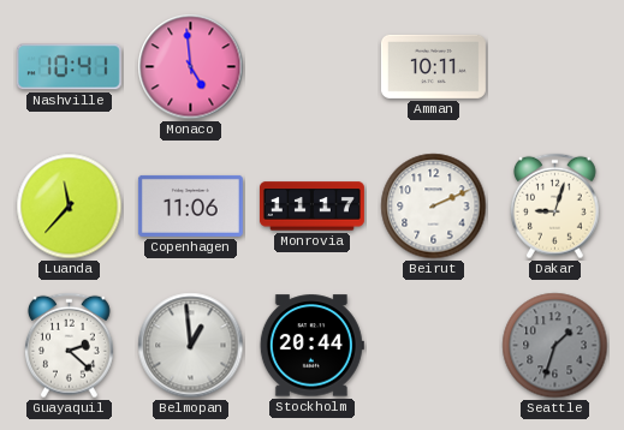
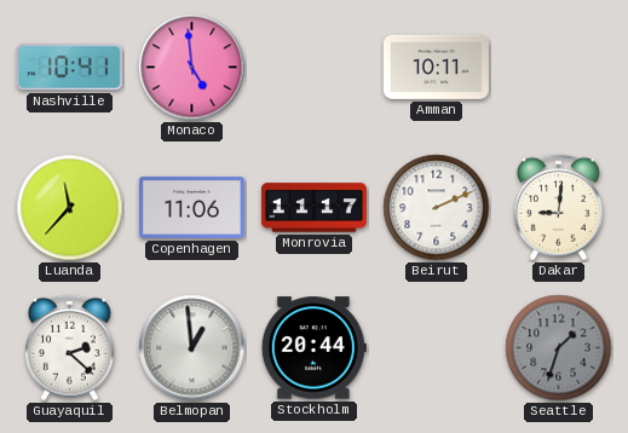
Dakar: 9:03 -> 9:01 (559, 208)
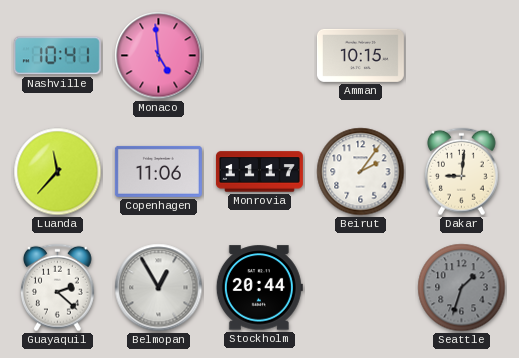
Amman: 10:11 -> 10:15 (360, 55)
Beirut: 2:11 -> 2:06 (361, 172)
Belmopan: 12:59 -> 12:55 (159, 288)
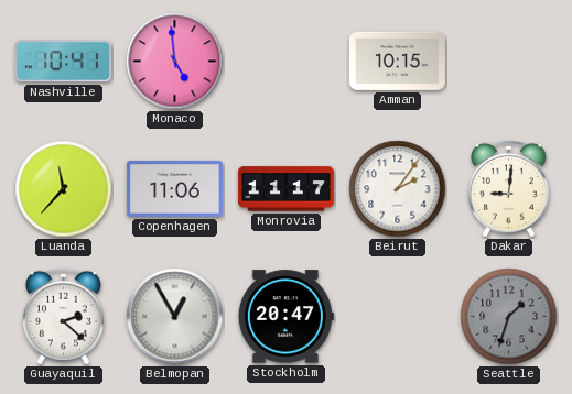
Stockholm: 20:44 -> 20:47 (285, 317)
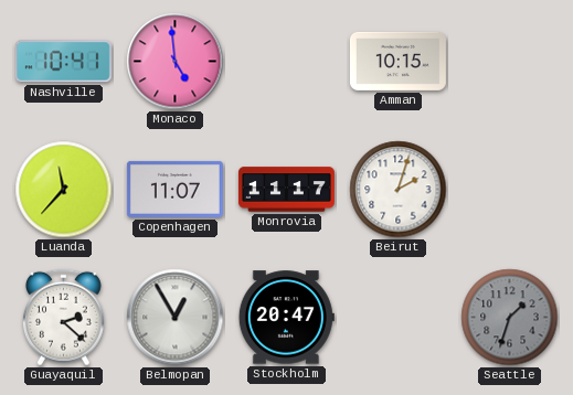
Copenhagen: 11:06 -> 11:07 (174, 189)
Beirut: 2:06 -> 2:03 (399, 190)
Dakar: 9:01 -> none (509, 189)
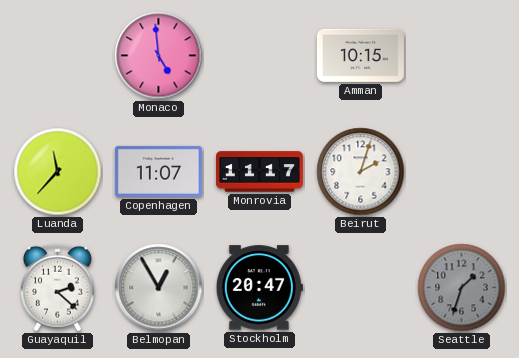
Nashville: 10:41 -> none (63, 62)
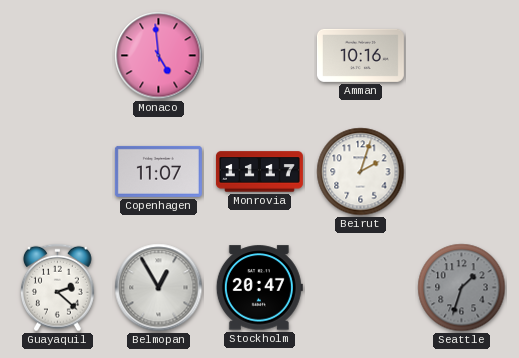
Amman: 10:15 -> 10:16 (360, 55)
Luanda: 11:37 -> none (58, 172)
